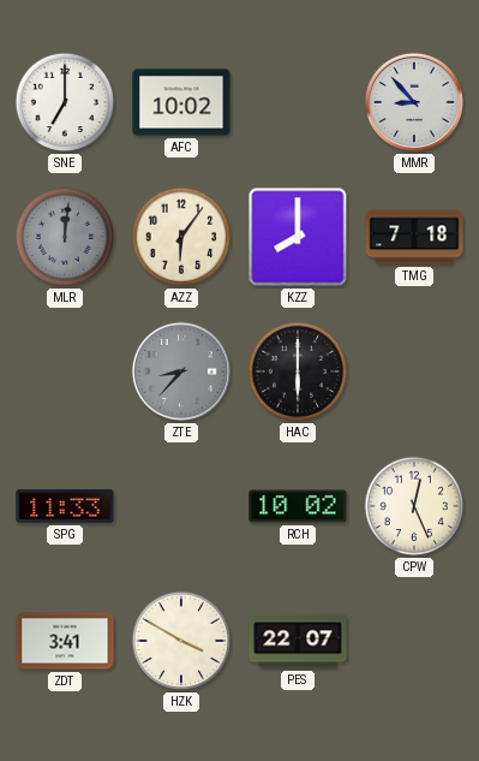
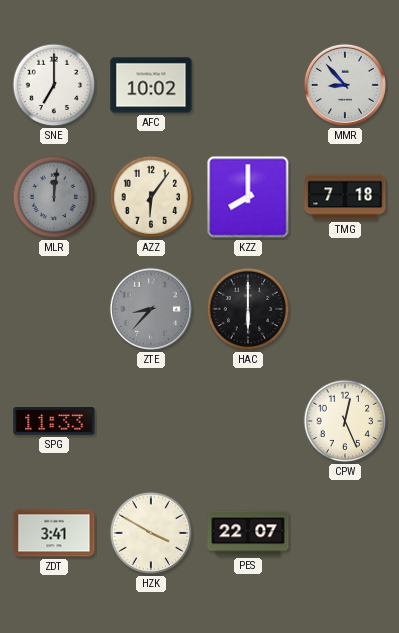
RCH: 10:02 -> none (298, 506)
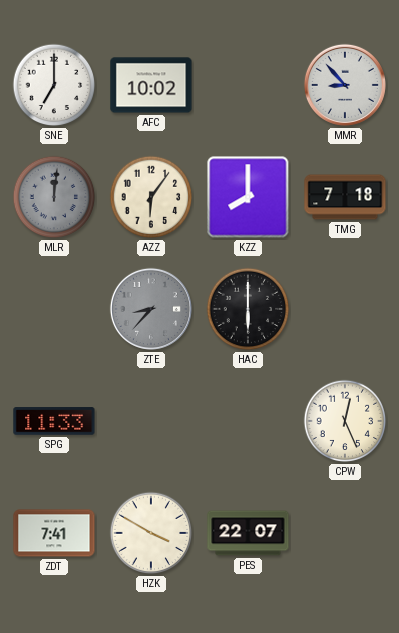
ZDT: 3:41 -> 7:41 (54, 533)
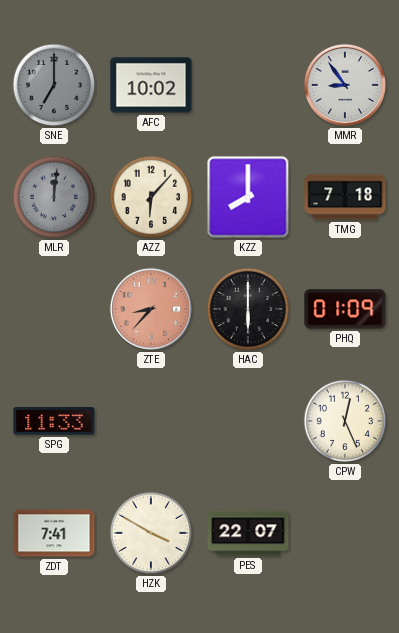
SNE dial: white -> grey (54, 85)
MMR: 8:53 -> 8:54 (345, 85)
AZZ: 6:06 -> 6:07 (151, 197)
ZTE dial: grey -> salmon (151, 309)
PHQ: none -> 01:09 (345, 309)
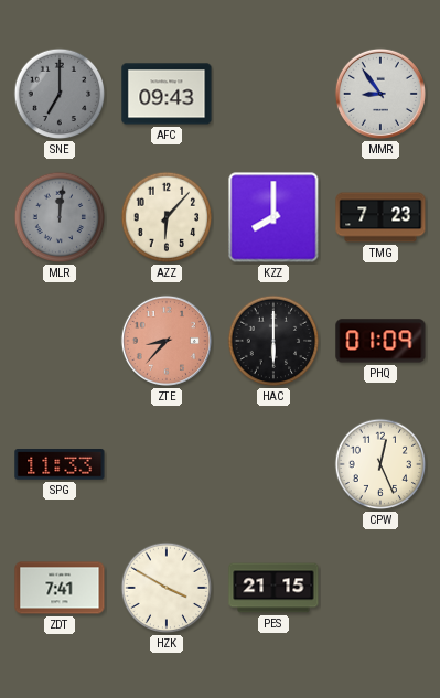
AFC: 10:02 -> 09:43 (167, 94)
TMG: 7:18 -> 7:23 (380, 217)
PES: 22:07 -> 21:15 (273, 588)
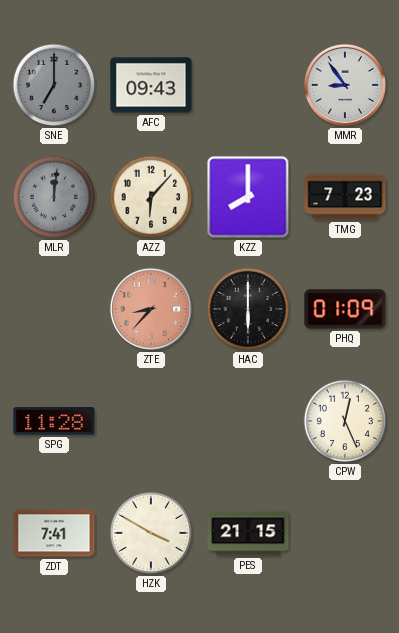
SPG: 11:33 -> 11:28 (54, 421)
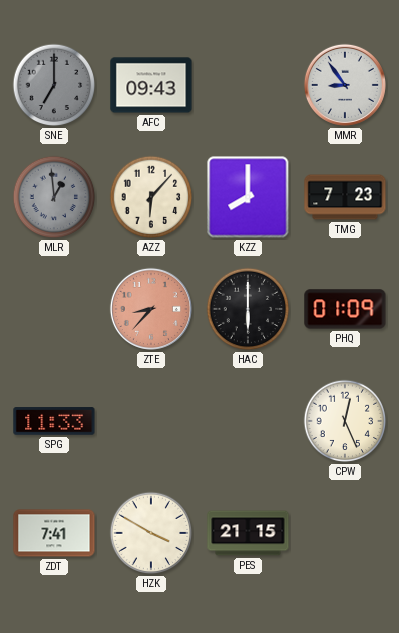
MLR: 12:01 -> 12:59 (54, 197)
SPG: 11:28 -> 11:33 (54, 421)
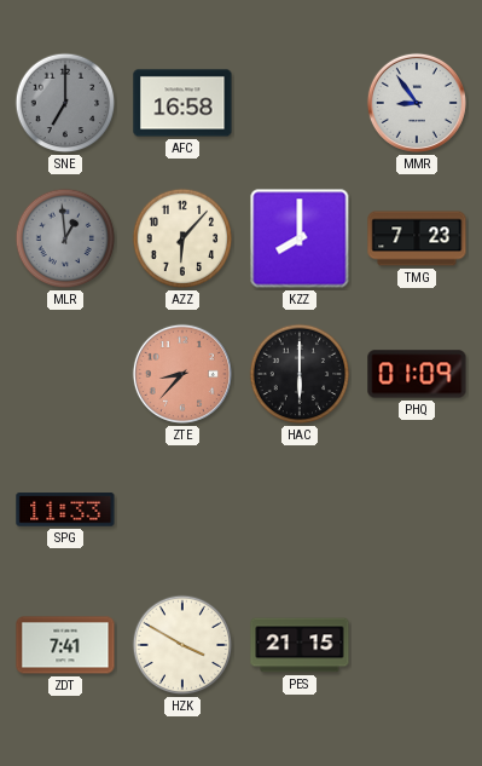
AFC: 09:43 -> 16:58 (182, 103)
CPW: 12:26 -> none (345, 421)
